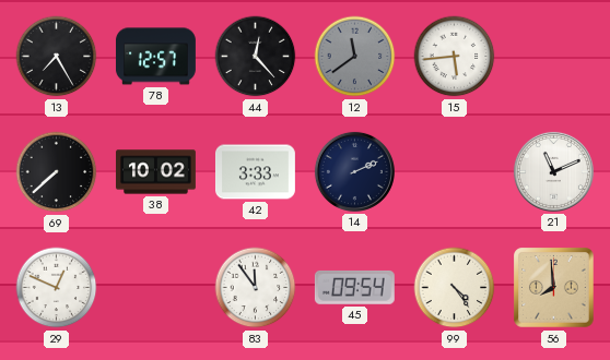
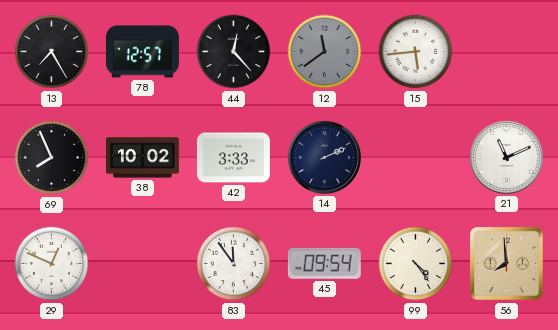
69: 7:38 -> 7:56 (52, 158)
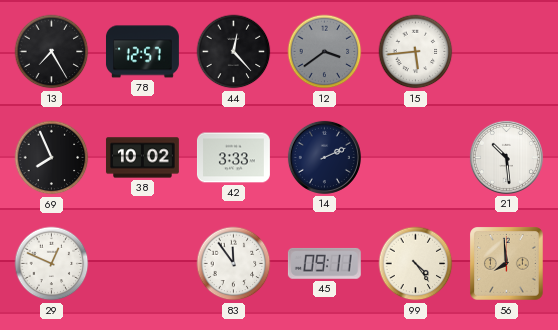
12: 11:39 -> 3:39 (325, 52)
21: 11:11 -> 10:29 (506, 157)
45: 09:54 -> 09:11 (324, 263)
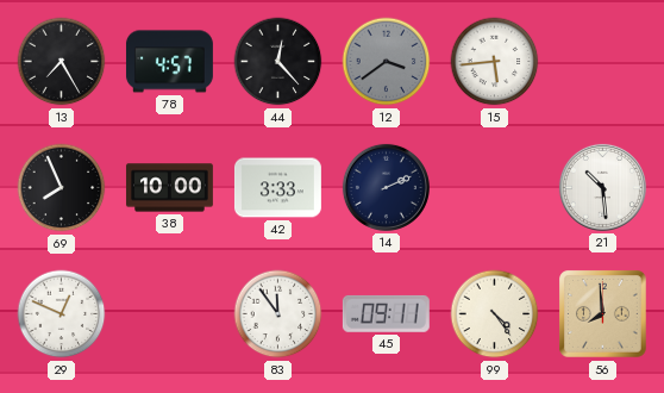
78: 12:57 -> 4:57 (170, 62)
38: 10:02 -> 10:00 (169, 188)
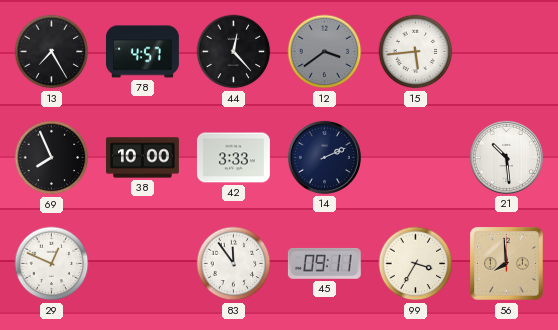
99: 4:24 -> 3:35 (416, 264)
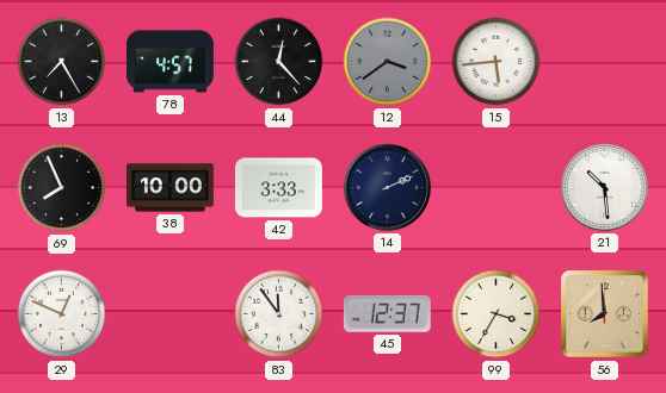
45: 09:11 -> 12:37 (387, 313)
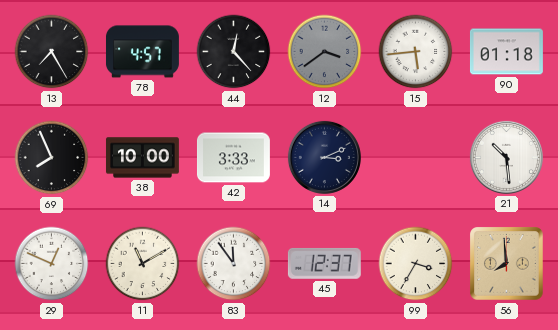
90: none -> 01:18 (506, 52)
14: 2:11 -> 3:11 (324, 157)
11: none -> 11:10 (143, 264)
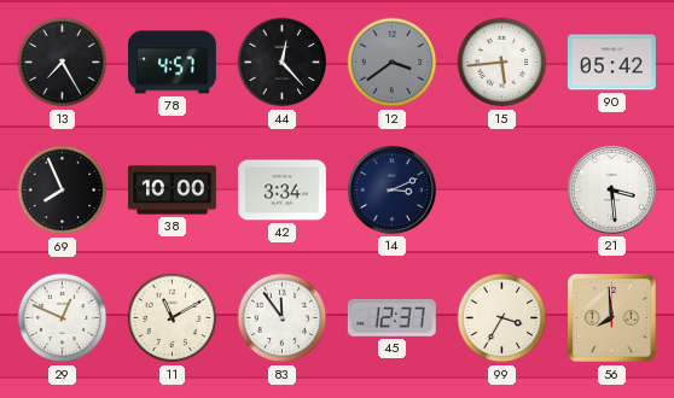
90: 01:18 -> 05:42 (611, 63)
42: 3:33 -> 3:34 (281, 191)
21: 10:29 -> 3:29 (611, 189)
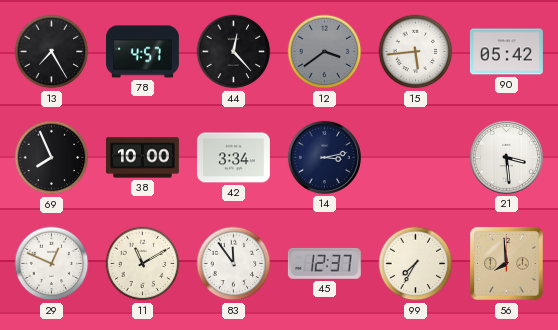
14: 3:11 -> 3:13 (324, 157)
99: 3:35 -> 7:35 (416, 264)
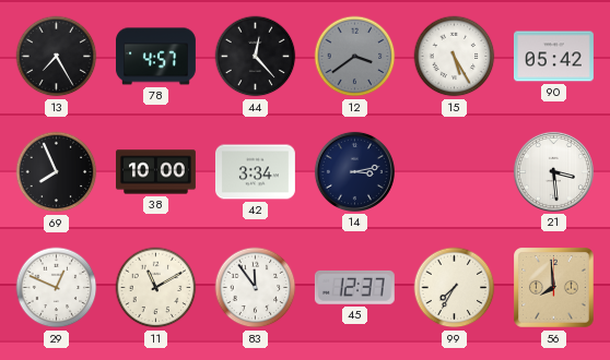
15: 5:44 -> 5:25 (455, 57)
